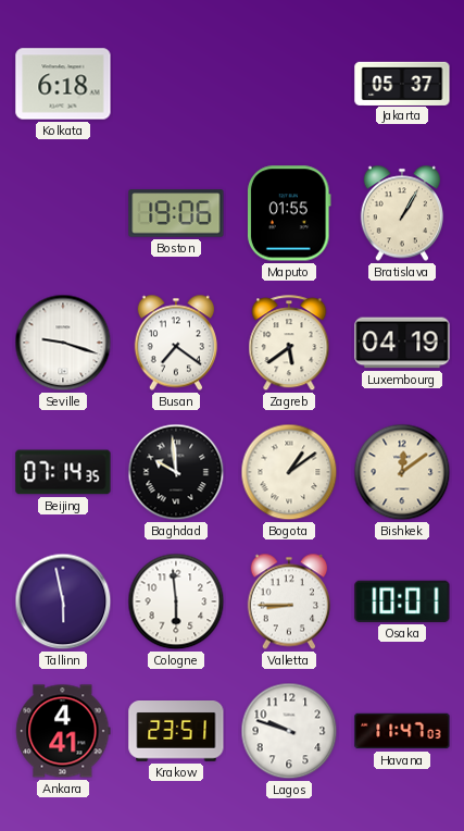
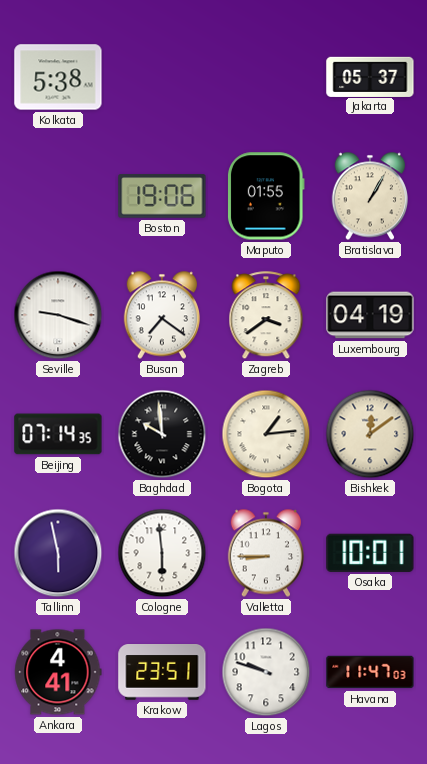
Kolkata: 6:18 -> 5:38 (58, 77)
Zagreb: 5:39 -> 3:39 (266, 316)
Bogota: 1:09 -> 1:14 (266, 434)
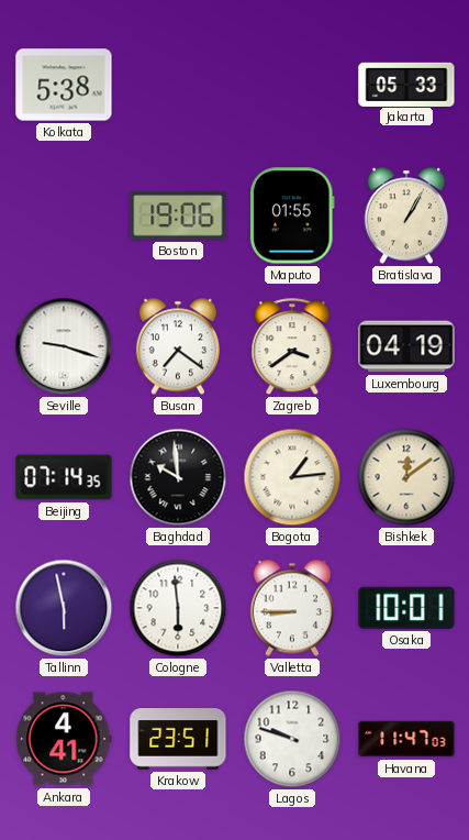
Jakarta: 05:37 -> 05:33 (406, 84)
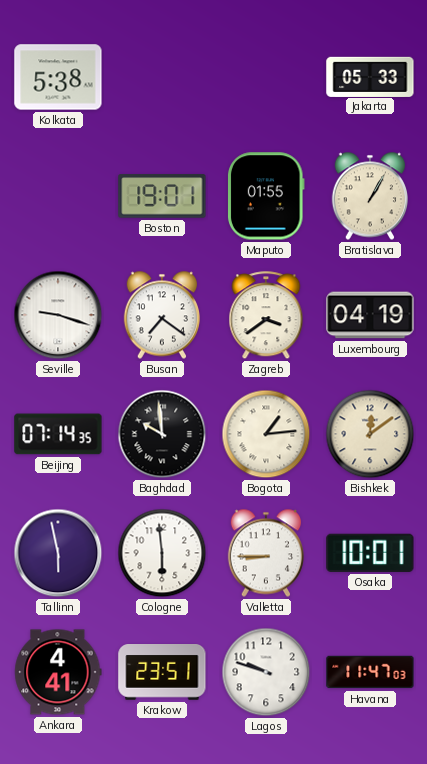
Boston: 19:06 -> 19:01 (162, 196)
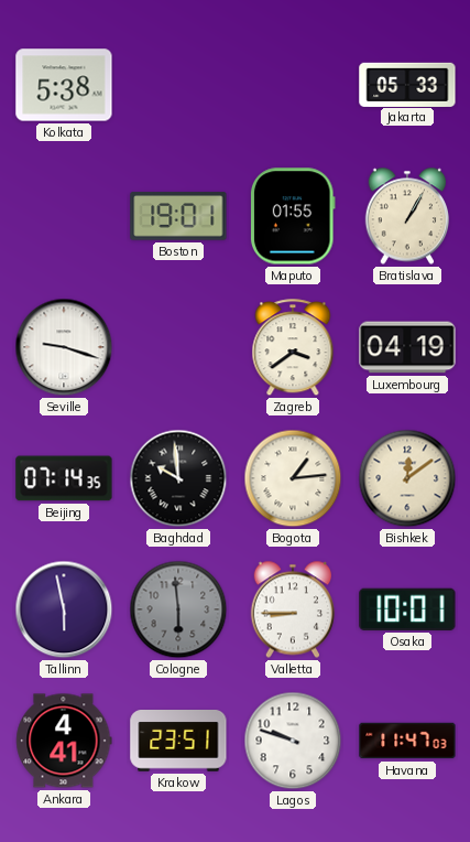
Busan: 7:21 -> none (161, 315)
Cologne dial: white -> grey (178, 609)
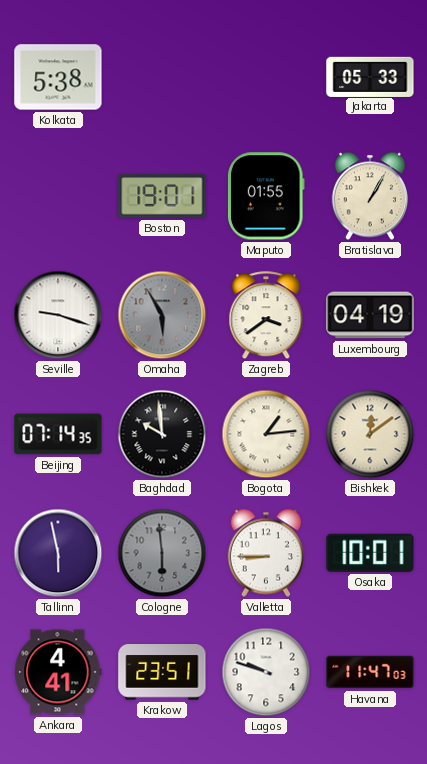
Omaha: none -> 5:55 (162, 315)
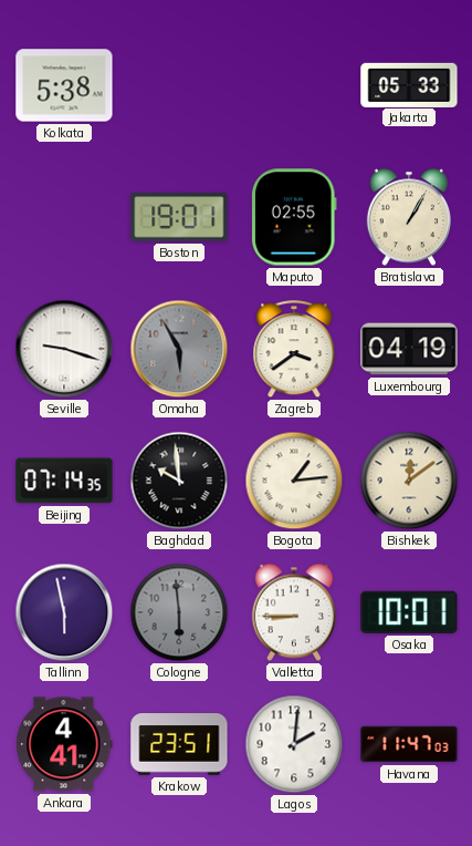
Maputo: 01:55 -> 02:55 (294, 217)
Lagos: 9:48 -> 2:01 (294, 744)
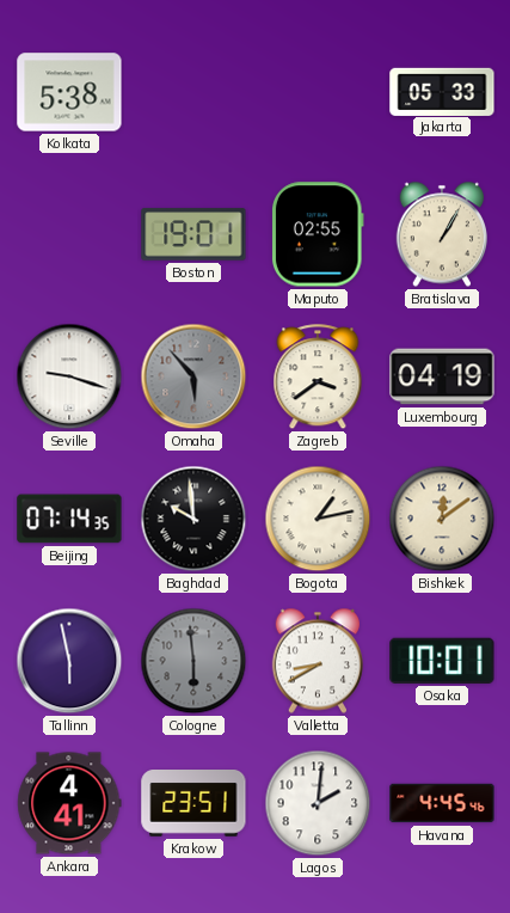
Omaha: 5:55 -> 5:53 (193, 376)
Bogota: 1:14 -> 1:13 (318, 519)
Valletta: 8:45 -> 8:40 (317, 661)
Havana: 11:47 -> 4:45 (442, 803)
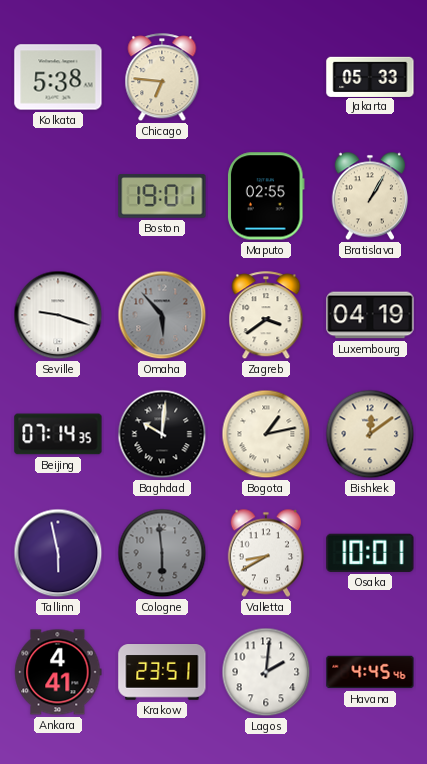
Chicago: none -> 6:46 (162, 78)
Baghdad: 9:59 -> 10:01 (162, 434)
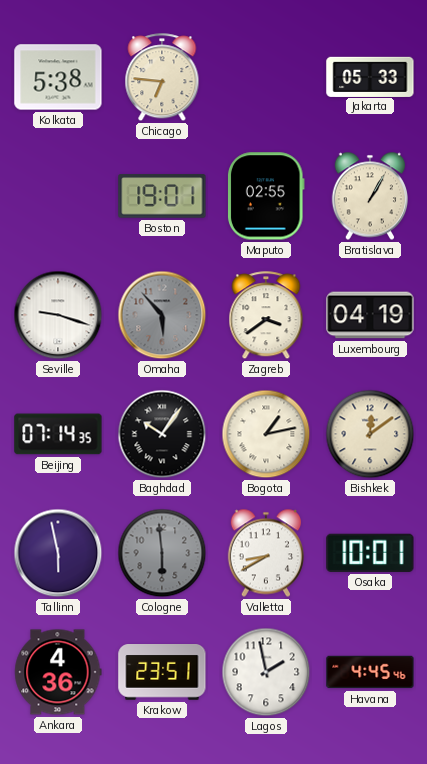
Baghdad: 10:01 -> 10:06 (162, 434)
Ankara: 4:41 -> 4:36 (58, 672)
Lagos: 2:01 -> 1:58 (266, 672)
